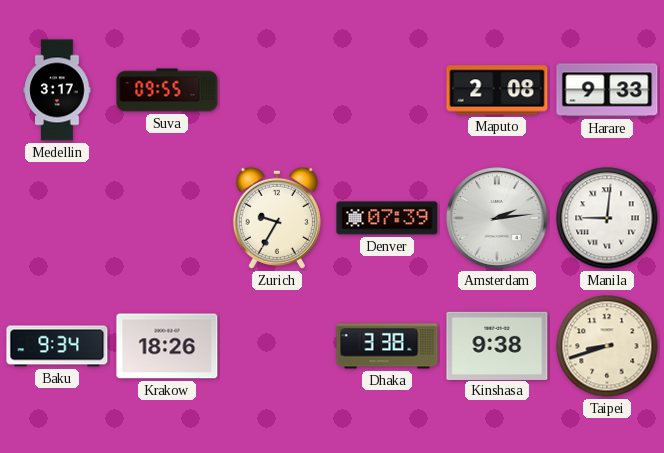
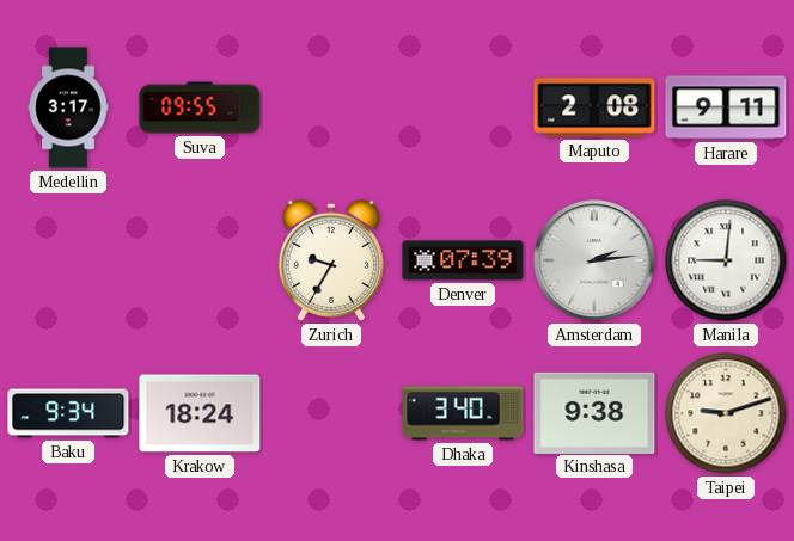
Harare: 9:33 -> 9:11 (726, 107)
Krakow: 18:26 -> 18:24 (200, 413)
Dhaka: 3:38 -> 3:40 (463, 413)
Taipei: 8:42 -> 9:12 (726, 413)
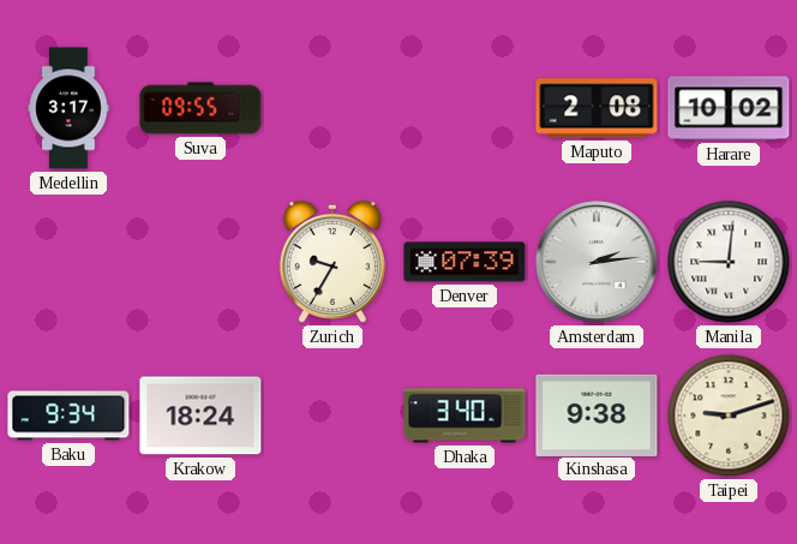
Harare: 9:11 -> 10:02 (729, 108)
